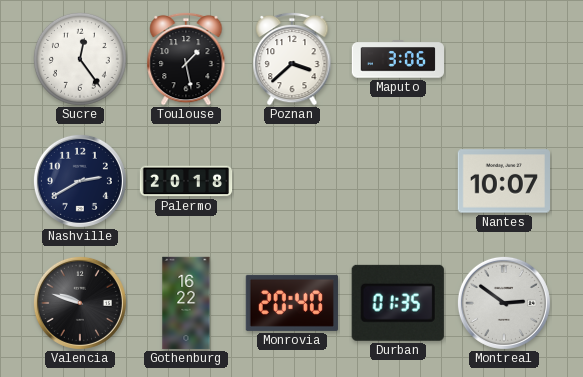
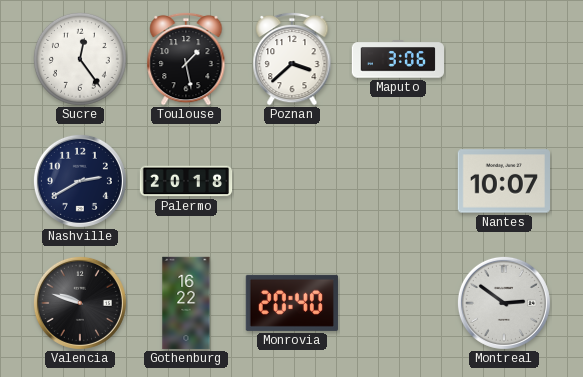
Durban: 01:35 -> none (398, 303)
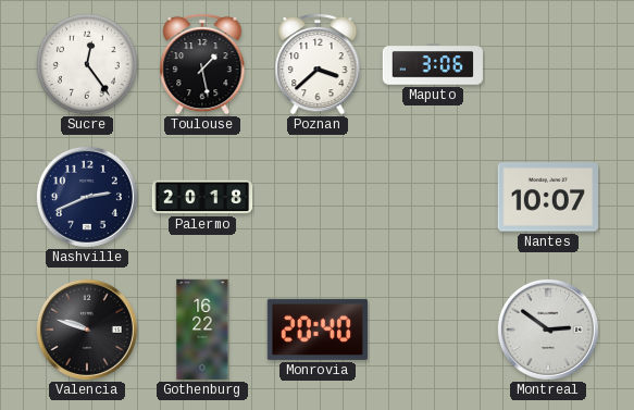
Nashville: 2:40 -> 2:41 (87, 197)
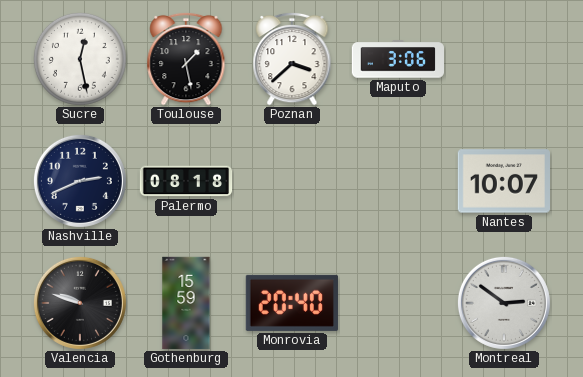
Sucre: 12:24 -> 12:28 (80, 59)
Palermo: 20:18 -> 08:18 (186, 181)
Gothenburg: 16:22 -> 15:59 (186, 303)
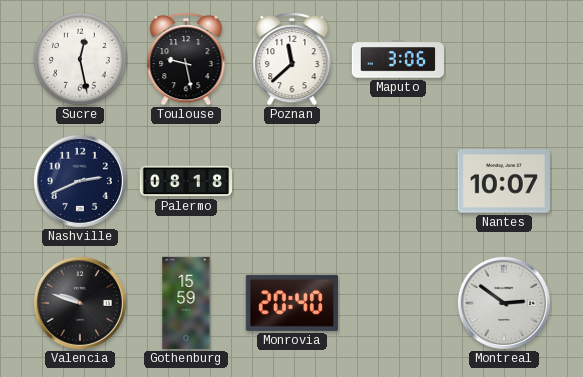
Toulouse: 1:28 -> 9:28 (186, 59)
Poznan: 3:38 -> 11:38 (292, 59)
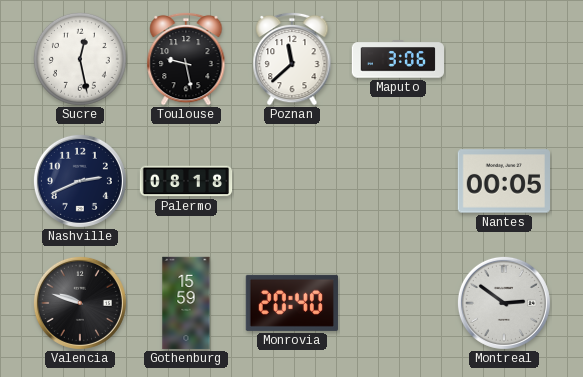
Nantes: 10:07 -> 00:05 (503, 181)
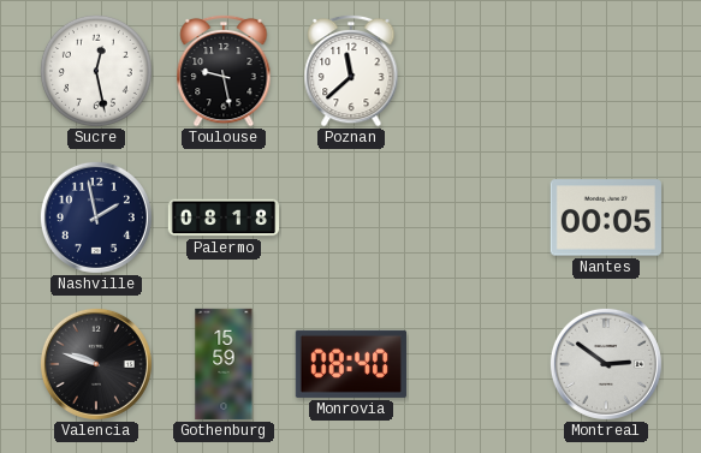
Maputo: 3:06 -> none (397, 59)
Nashville: 2:41 -> 1:58 (96, 217)
Monrovia: 20:40 -> 08:40 (351, 364)
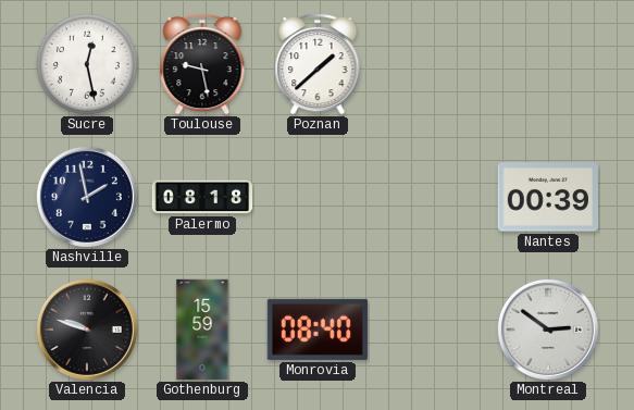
Poznan: 11:38 -> 1:38 (318, 64)
Nantes: 00:05 -> 00:39 (547, 197)
